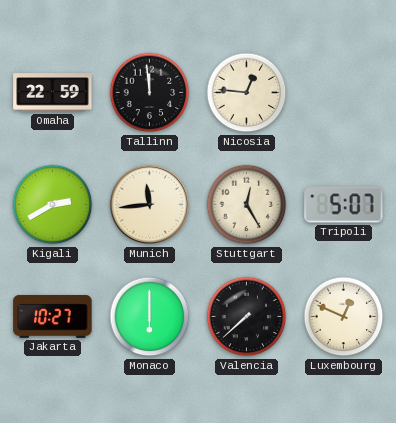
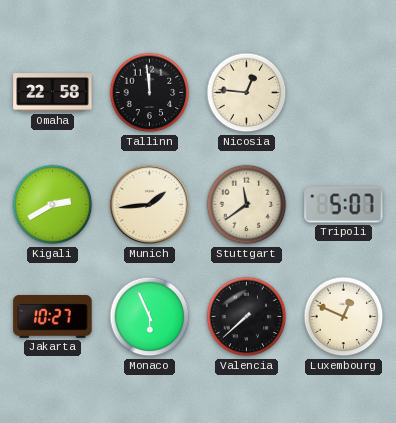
Omaha: 22:59 -> 22:58 (53, 93)
Munich: 11:44 -> 1:44 (150, 205)
Stuttgart: 12:25 -> 11:39 (247, 205)
Monaco: 6:00 -> 5:56 (150, 317)
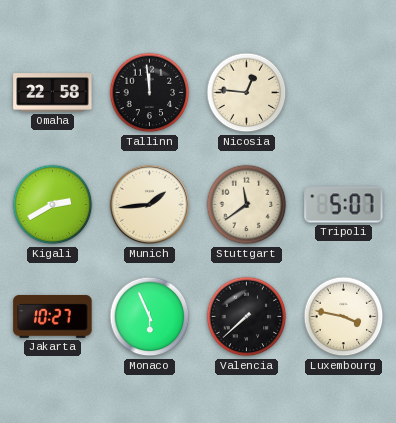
Luxembourg: 12:49 -> 3:47 (344, 317)
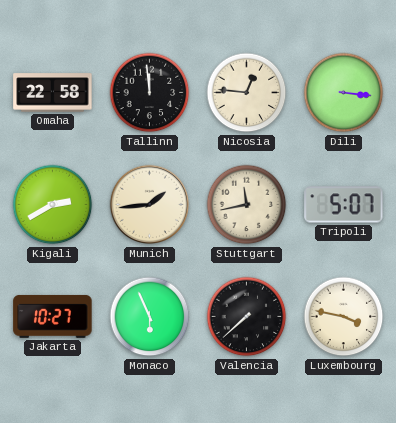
Dili: none -> 3:16 (344, 93)
Stuttgart: 11:39 -> 11:43 (247, 205)
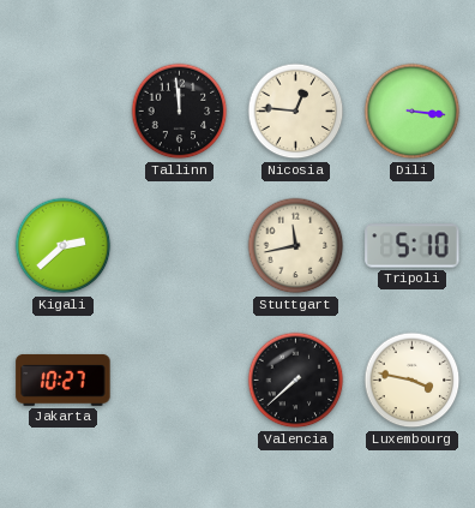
Omaha: 22:58 -> none (53, 93)
Kigali: 2:40 -> 2:38 (64, 246)
Munich: 1:44 -> none (150, 205)
Tripoli: 5:07 -> 5:10 (413, 246)
Monaco: 5:56 -> none (150, 317)
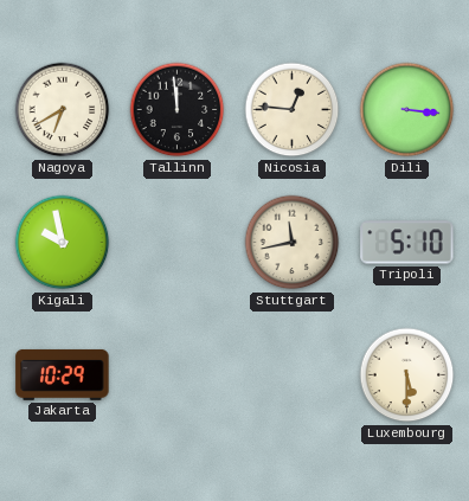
Nagoya: none -> 6:40 (63, 110)
Kigali: 2:38 -> 9:58 (63, 243)
Jakarta: 10:27 -> 10:29 (63, 374)
Valencia: 7:38 -> none (296, 381)
Luxembourg: 3:47 -> 5:30 (407, 375)
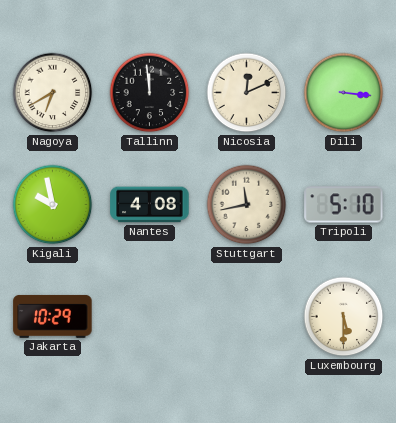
Nicosia: 12:46 -> 12:11 (247, 93)
Nantes: none -> 4:08 (150, 205)
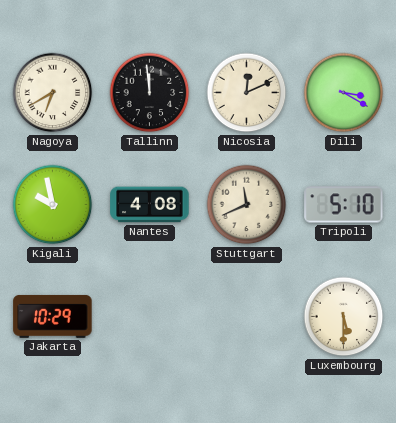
Dili: 3:16 -> 3:20 (344, 93)
Stuttgart: 11:43 -> 11:41 (247, 205)
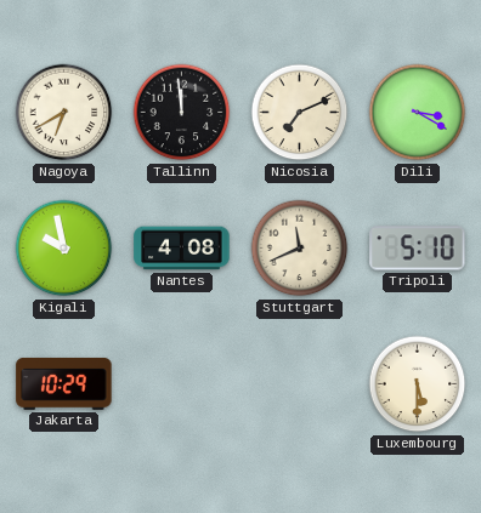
Nicosia: 12:11 -> 7:11 (300, 113)
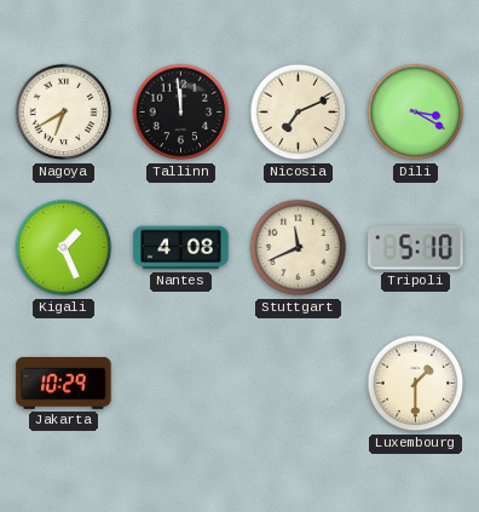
Kigali: 9:58 -> 1:26 (64, 248)
Luxembourg: 5:30 -> 1:30 (416, 384)
